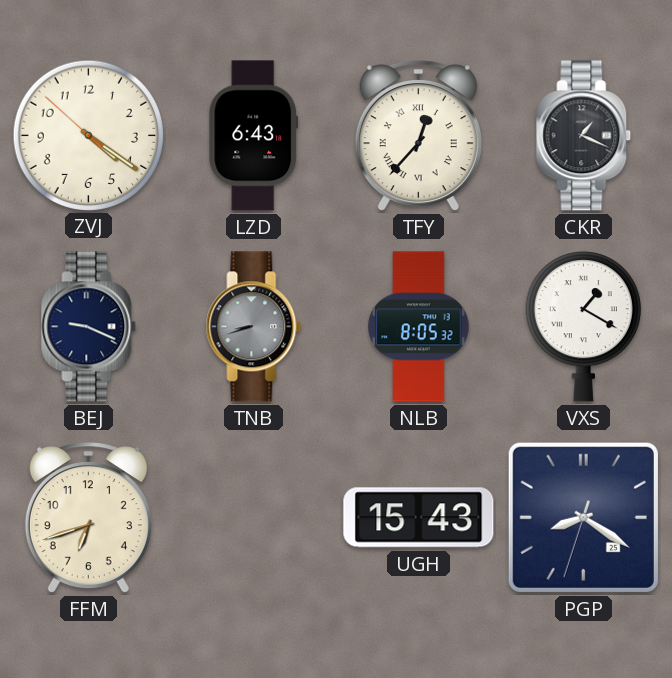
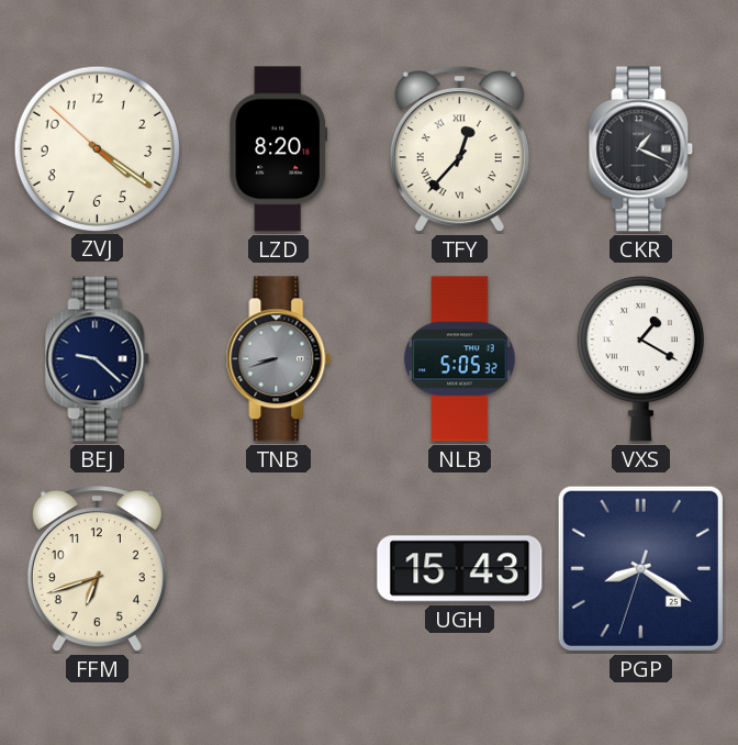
LZD: 6:43 -> 8:20 (279, 149)
BEJ: 9:19 -> 9:22 (98, 359)
NLB: 8:05 -> 5:05 (460, 359)
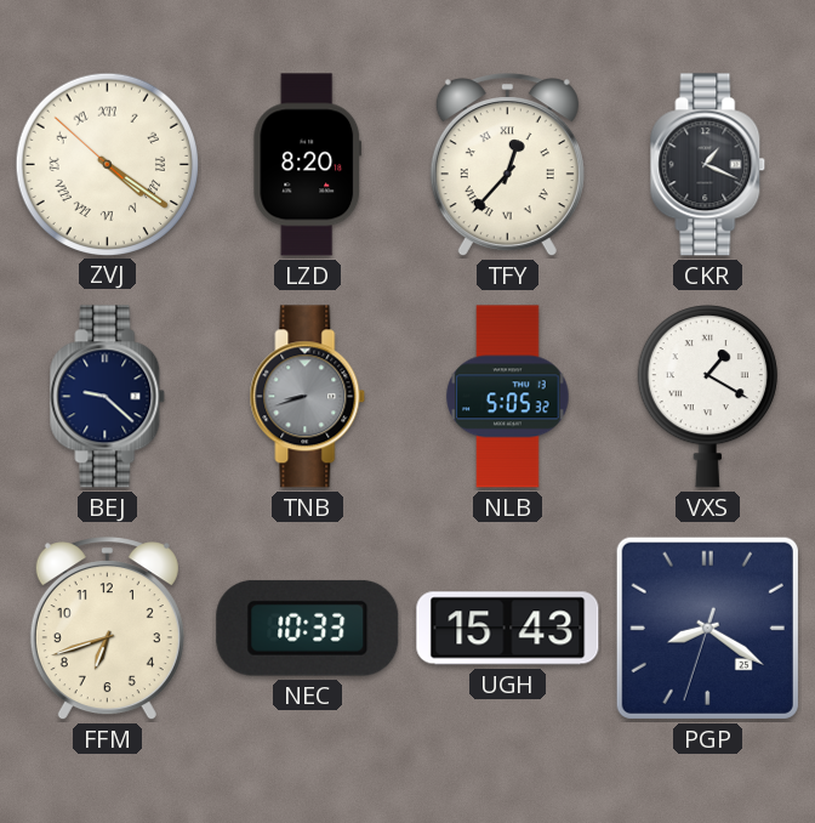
ZVJ numerals: Arabic -> Roman (107, 164)
NEC: none -> 10:33 (308, 628)
